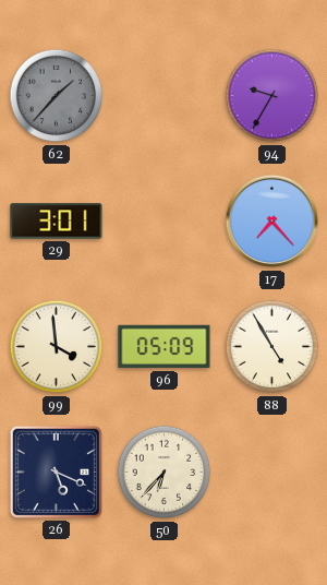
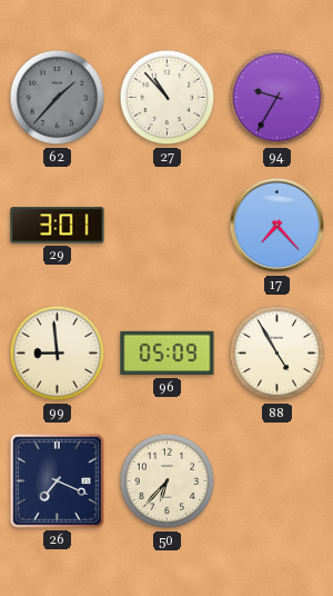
27: none -> 10:53 (168, 98)
99: 3:59 -> 8:59 (58, 354)
26: 5:19 -> 7:19 (57, 480)
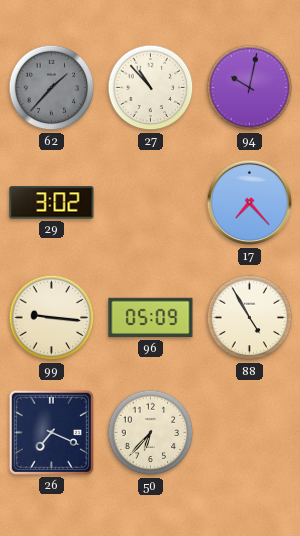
94: 9:35 -> 10:02 (250, 88)
29: 3:01 -> 3:02 (52, 203)
99: 8:59 -> 9:16 (52, 318)
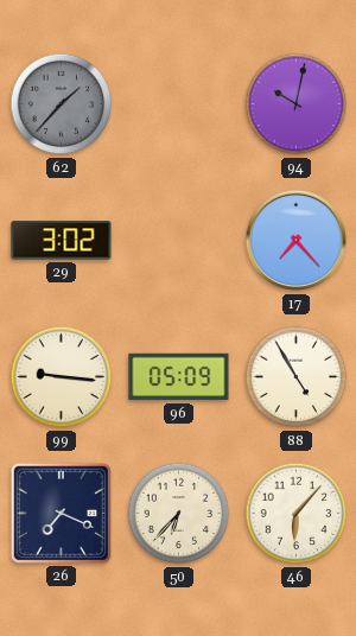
27: 10:53 -> none (151, 88)
46: none -> 6:07 (297, 514)
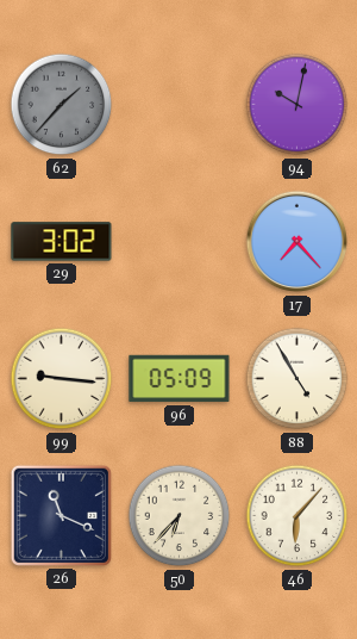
26: 7:19 -> 11:19 (61, 515)
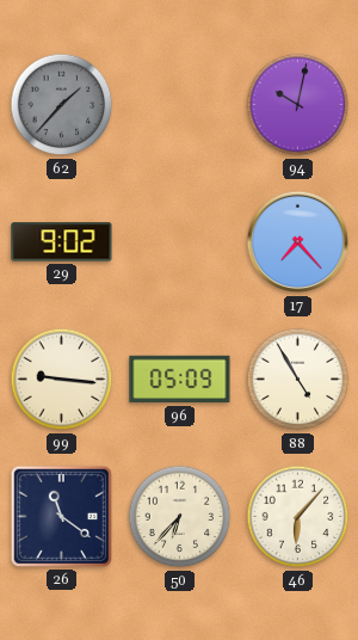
29: 3:02 -> 9:02 (62, 242)
26: 11:19 -> 11:21 (61, 516)
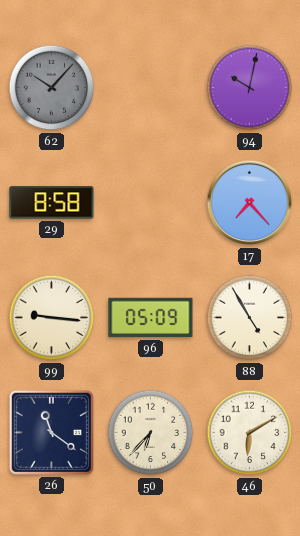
62: 1:37 -> 10:07 (52, 88)
29: 9:02 -> 8:58 (52, 203)
46: 6:07 -> 6:10 (250, 433)
